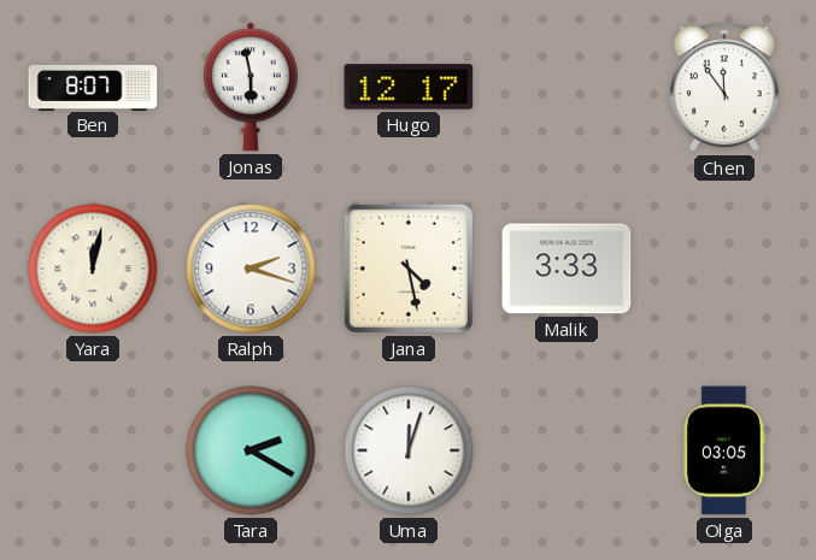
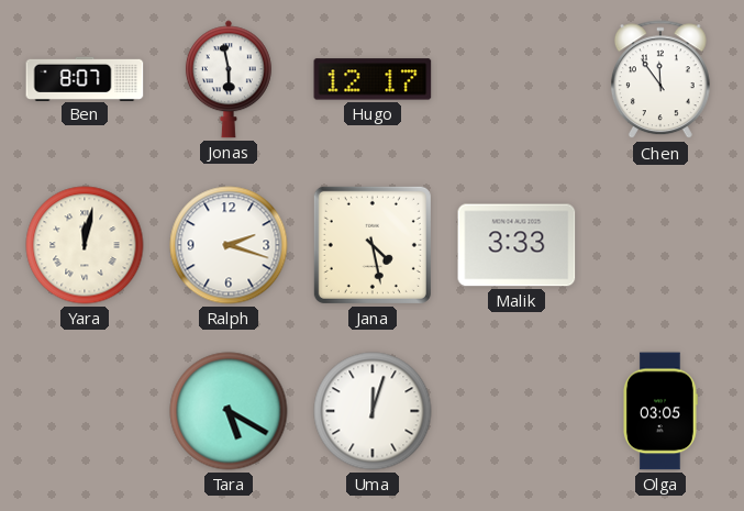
Tara: 2:20 -> 5:20 (229, 411)
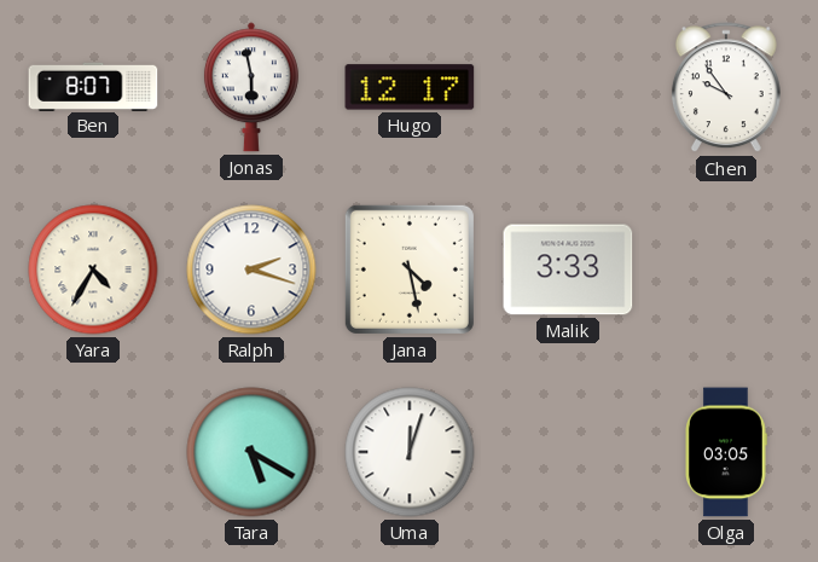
Chen: 11:54 -> 9:54 (726, 88)
Yara: 12:02 -> 4:35 (93, 270)
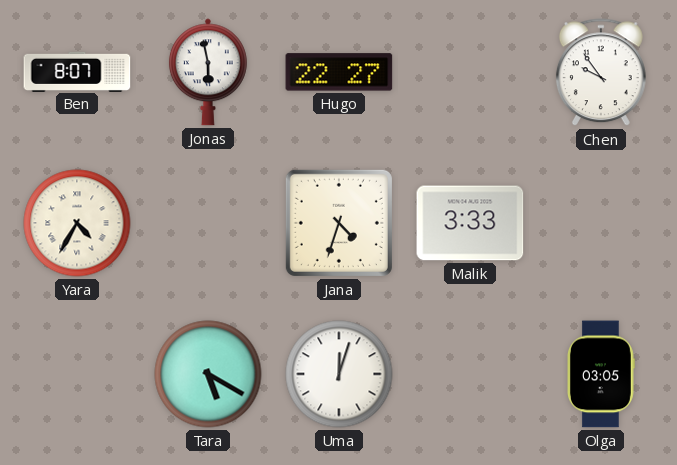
Hugo: 12:17 -> 22:27 (339, 72)
Ralph: 2:18 -> none (251, 270)
Jana: 4:28 -> 4:33 (339, 223)
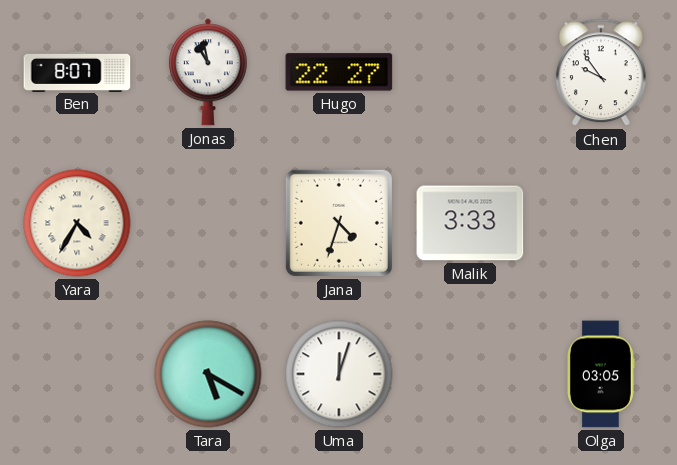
Jonas: 5:58 -> 10:58 (208, 72)
